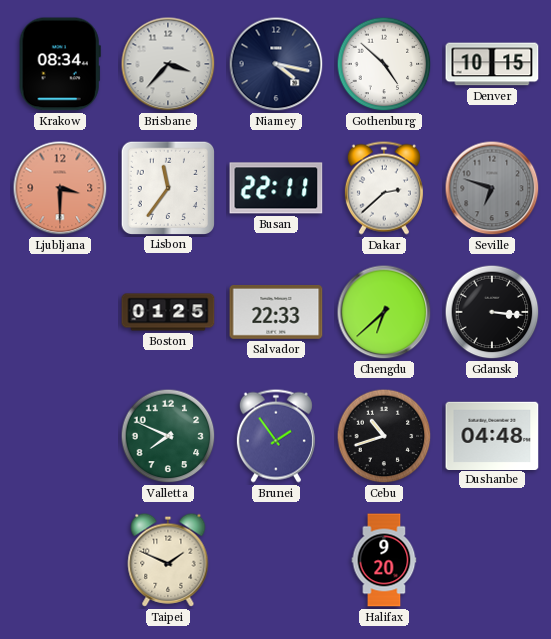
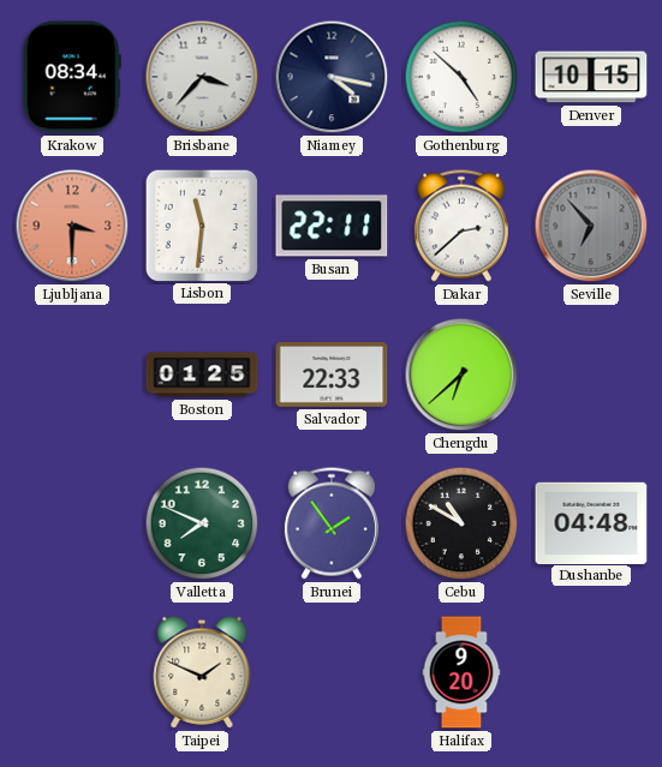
Lisbon: 11:36 -> 11:31 (201, 224)
Seville: 6:48 -> 6:53 (591, 226)
Gdansk: 3:16 -> none (492, 312)
Cebu: 10:42 -> 10:50 (461, 523)
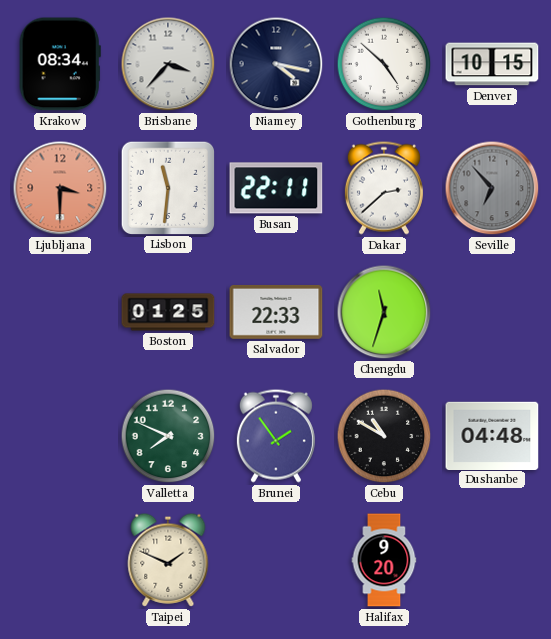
Chengdu: 6:38 -> 11:33 (384, 312)
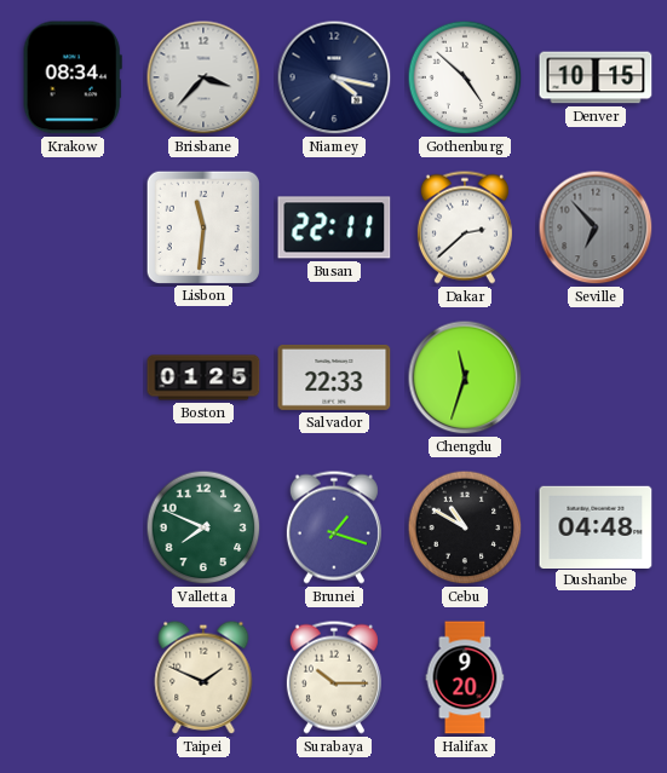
Ljubljana: 3:30 -> none (60, 188)
Brunei: 1:54 -> 1:18 (334, 527)
Surabaya: none -> 10:15 (334, 677)
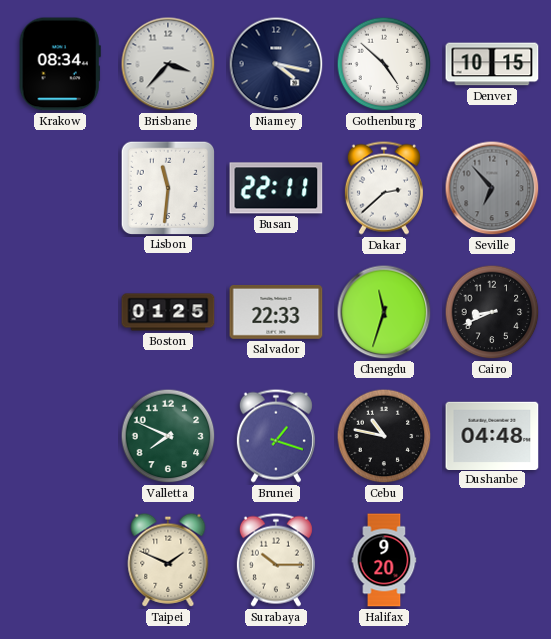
Cairo: none -> 8:41 (492, 312)
Cebu: 10:50 -> 10:47 (384, 436)
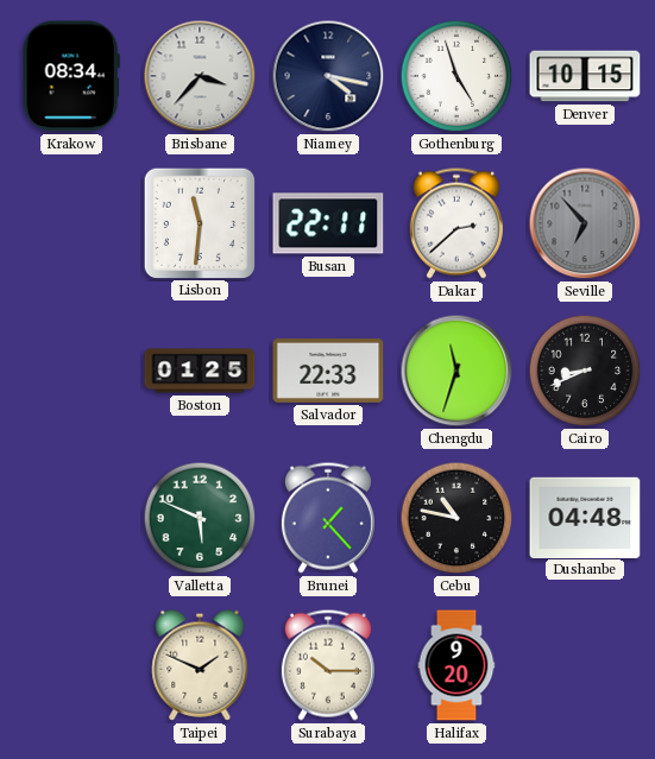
Gothenburg: 4:52 -> 4:57 (456, 76)
Valletta: 7:49 -> 5:49 (200, 518)
Brunei: 1:18 -> 1:23 (328, 518)
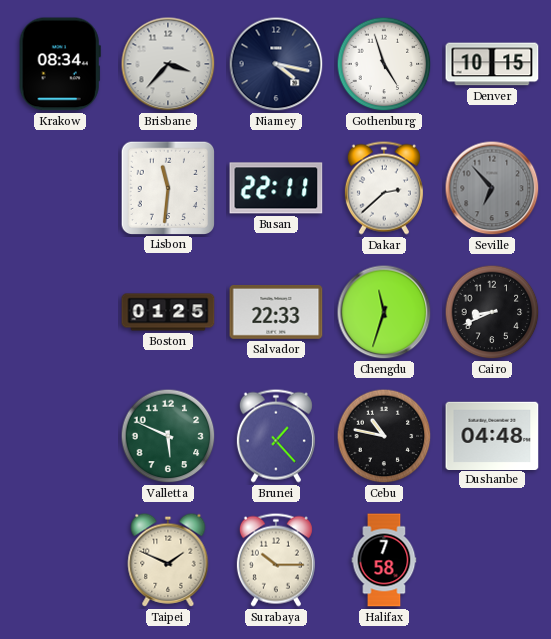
Halifax: 9:20 -> 7:58 (384, 560)
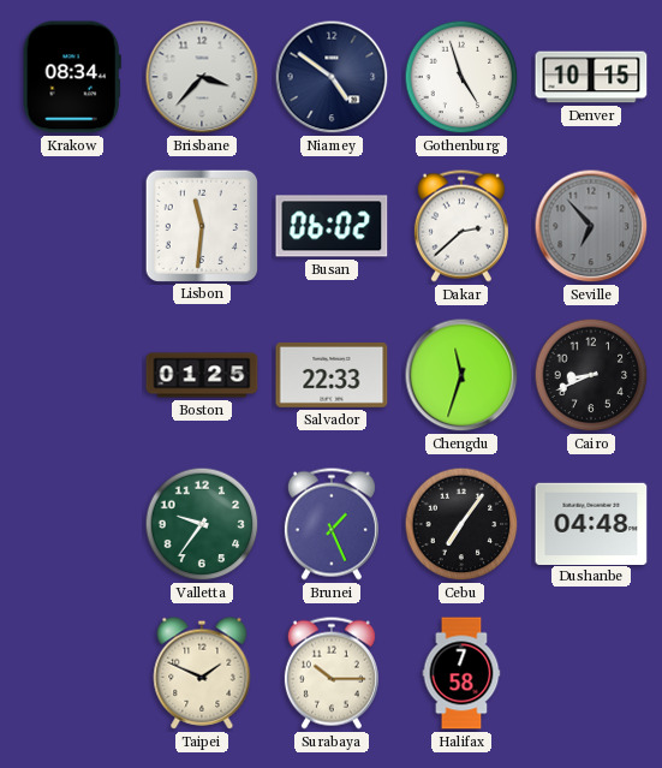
Niamey: 4:17 -> 4:51 (332, 77)
Busan: 22:11 -> 06:02 (332, 226)
Valletta: 5:49 -> 9:36 (202, 524)
Brunei: 1:23 -> 1:26 (332, 524)
Cebu: 10:47 -> 7:06 (461, 524)
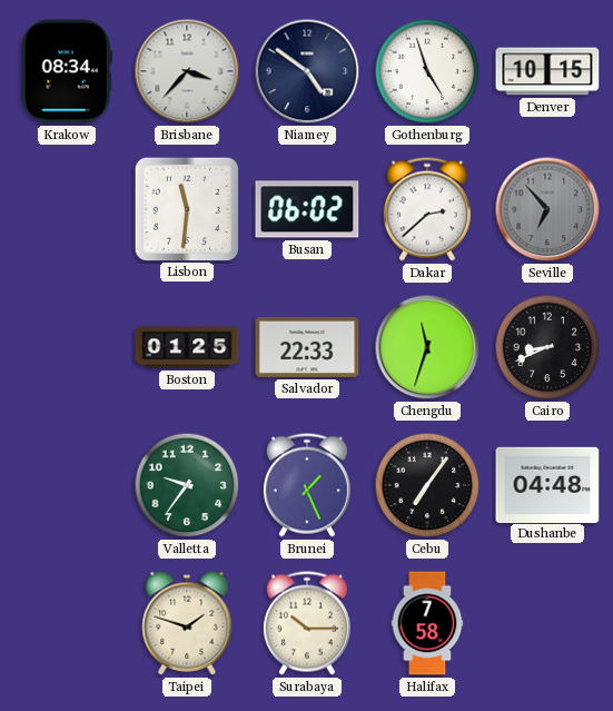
Taipei: 1:49 -> 1:48 (187, 623)
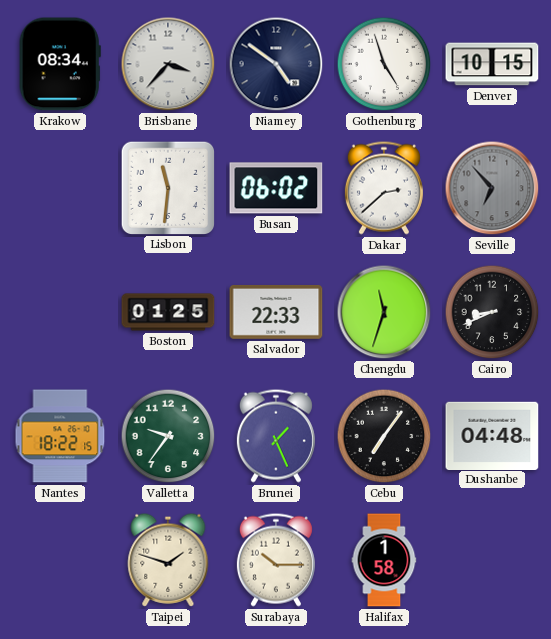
Nantes: none -> 18:22 (60, 436)
Halifax: 7:58 -> 1:58 (384, 560)
